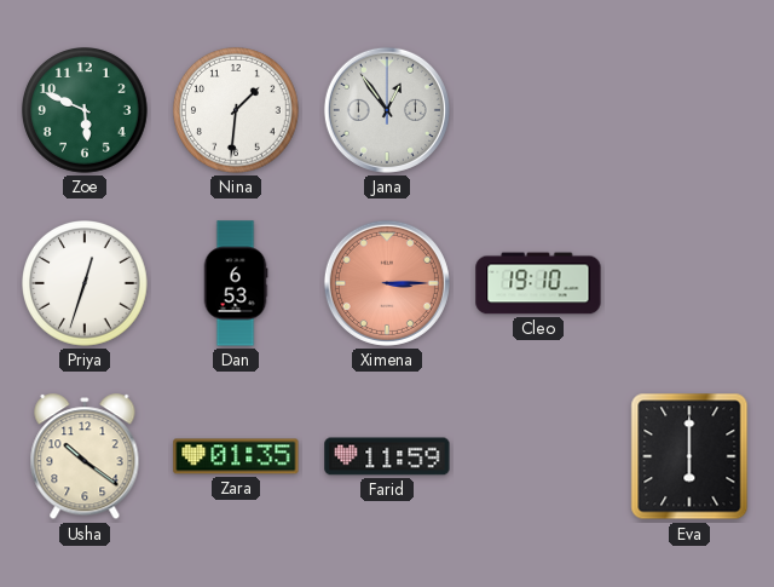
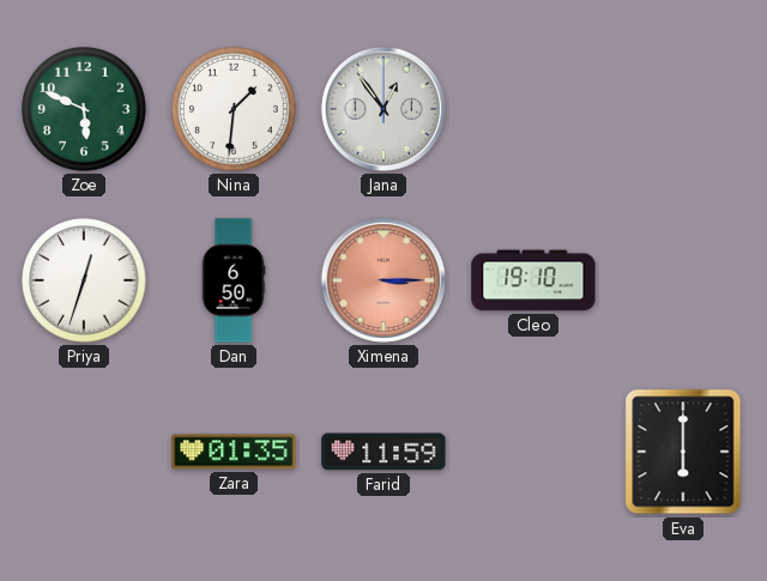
Dan: 6:53 -> 6:50 (234, 280)
Usha: 10:21 -> none (85, 457)
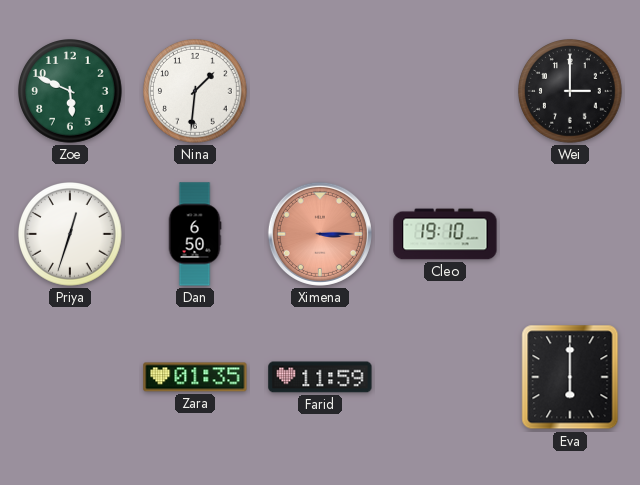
Jana: 12:54 -> none (383, 109)
Wei: none -> 3:00 (571, 92)
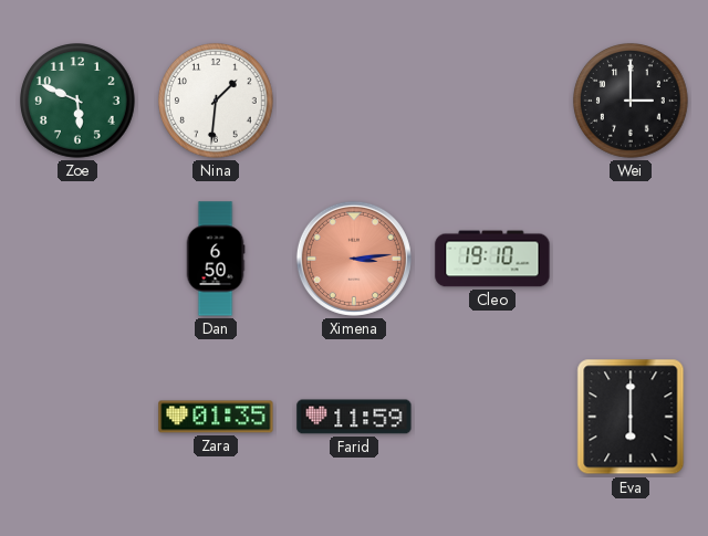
Priya: 12:33 -> none (71, 235)
Ximena: 3:15 -> 3:14 (354, 259)
